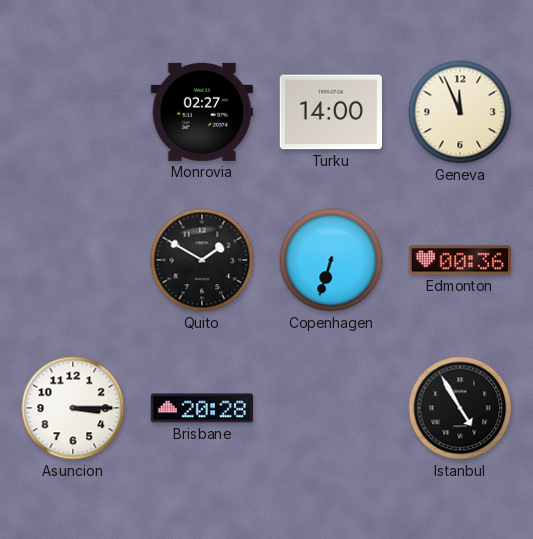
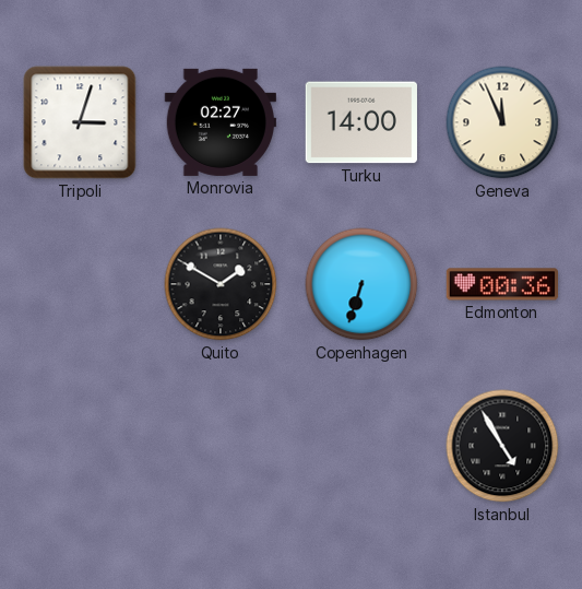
Tripoli: none -> 3:03 (80, 122)
Asuncion: 3:15 -> none (73, 408)
Brisbane: 20:28 -> none (201, 408)
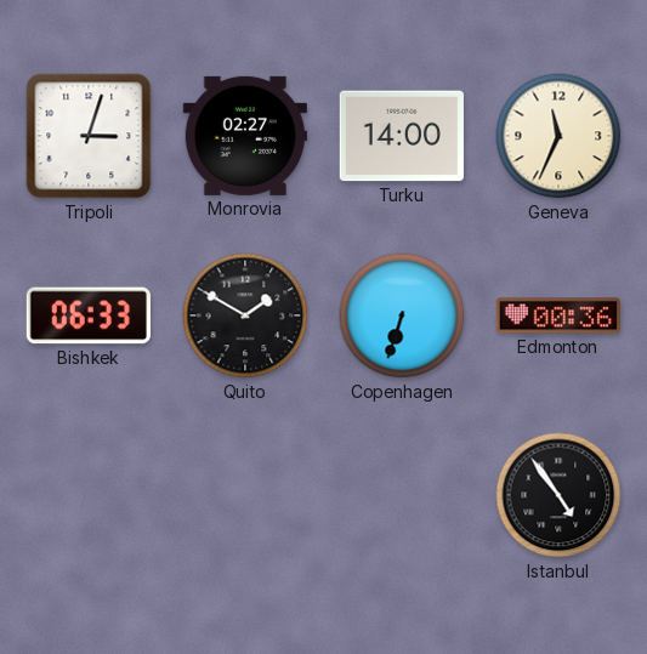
Geneva: 11:56 -> 11:34 (558, 136)
Bishkek: none -> 06:33 (89, 315)
Istanbul: 4:55 -> 4:54 (558, 495)
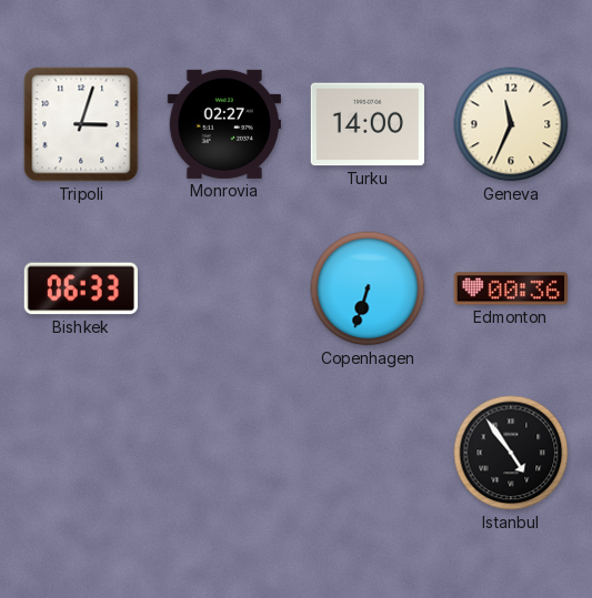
Quito: 1:50 -> none (245, 315)
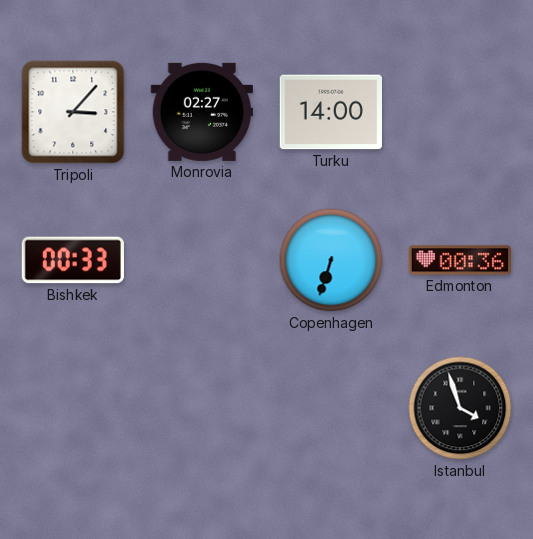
Tripoli: 3:03 -> 3:07 (73, 112)
Geneva: 11:34 -> none (511, 124)
Bishkek: 06:33 -> 00:33 (73, 260)
Istanbul: 4:54 -> 3:57 (460, 408)
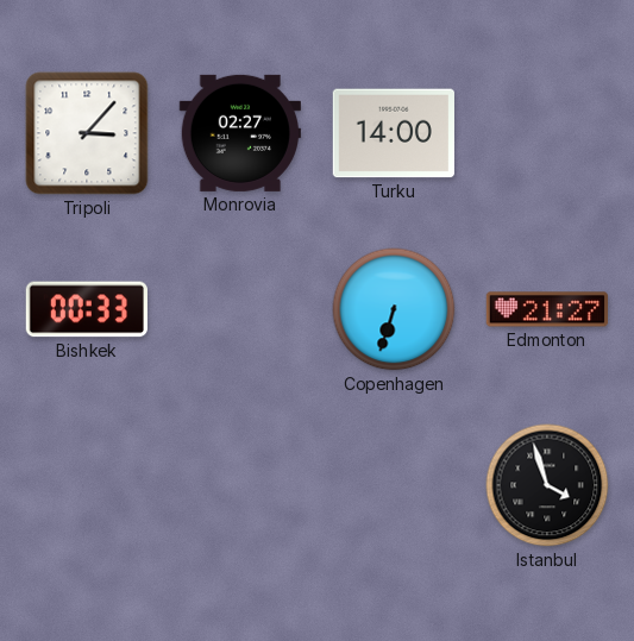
Edmonton: 00:36 -> 21:27 (546, 309)
